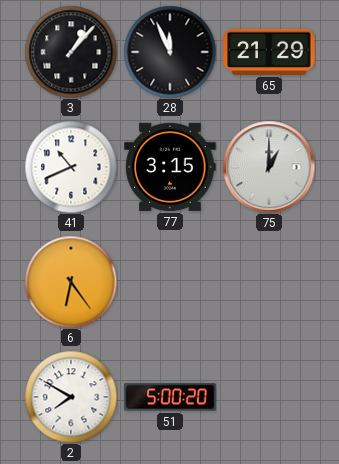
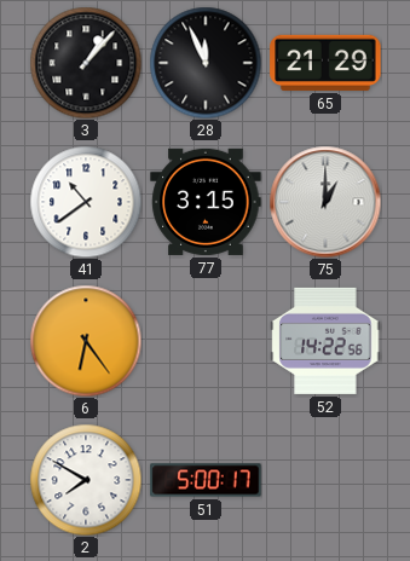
41: 10:41 -> 10:39 (86, 202)
52: none -> 14:22 (325, 341)
51: 5:00:20 -> 5:00:17 (206, 480)
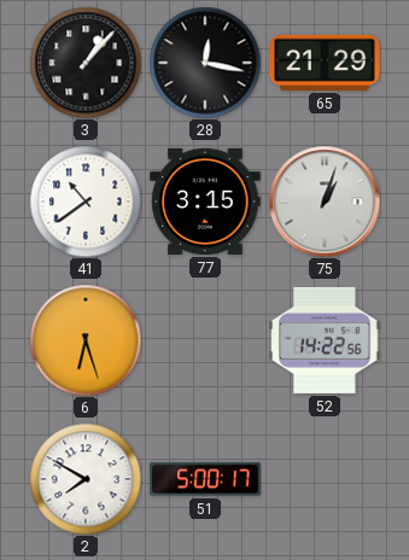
28: 11:56 -> 12:17 (205, 63)
75: 1:00 -> 1:03 (325, 202)
6: 6:24 -> 6:27 (86, 340)
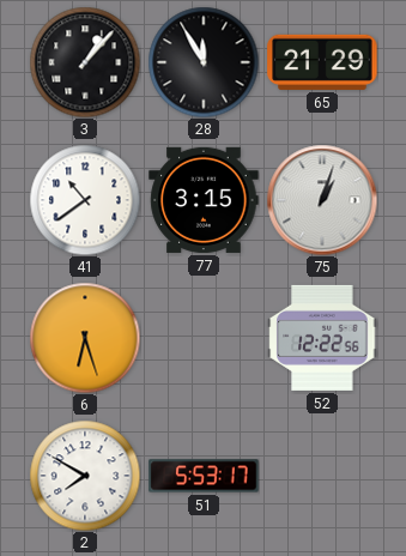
28: 12:17 -> 11:55 (204, 62)
52: 14:22 -> 12:22 (322, 338)
51: 5:00 -> 5:53 (204, 476)
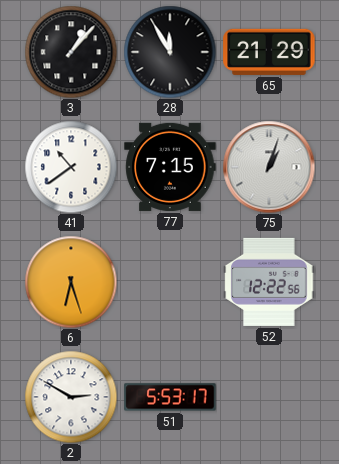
77: 3:15 -> 7:15 (170, 167)
2: 7:50 -> 2:50 (71, 397)
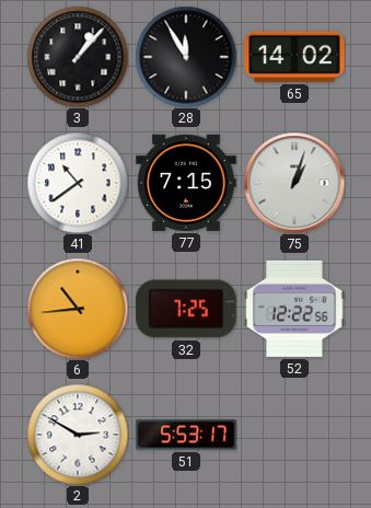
65: 21:29 -> 14:02 (294, 57)
6: 6:27 -> 10:44 (78, 309)
32: none -> 7:25 (186, 309)
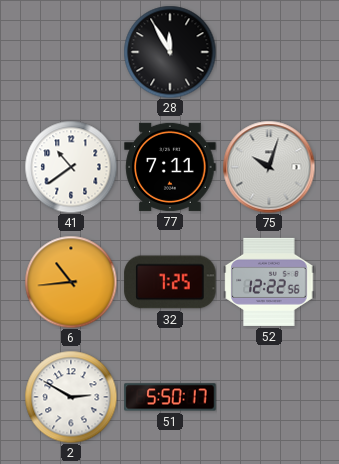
3: 1:07 -> none (78, 57)
65: 14:02 -> none (294, 57)
77: 7:15 -> 7:11 (170, 167)
75: 1:03 -> 10:03 (269, 167)
51: 5:53 -> 5:50 (170, 397)
